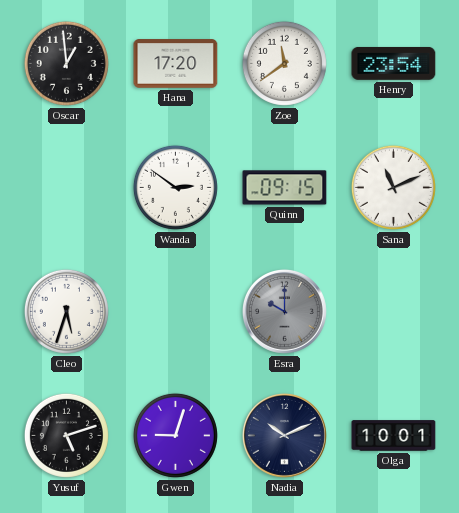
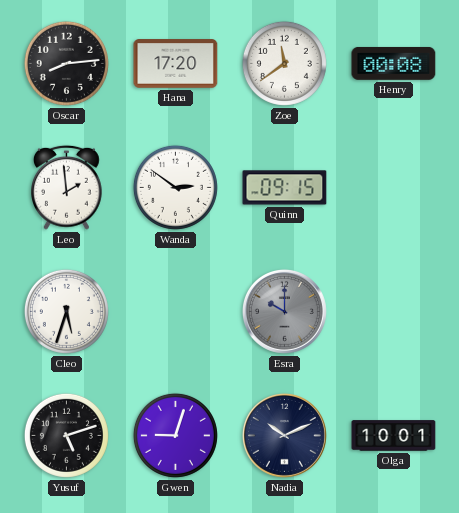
Oscar: 12:59 -> 8:14 (66, 63)
Henry: 23:54 -> 00:08 (394, 64)
Leo: none -> 1:59 (67, 187)
Sana: 11:11 -> none (393, 187)
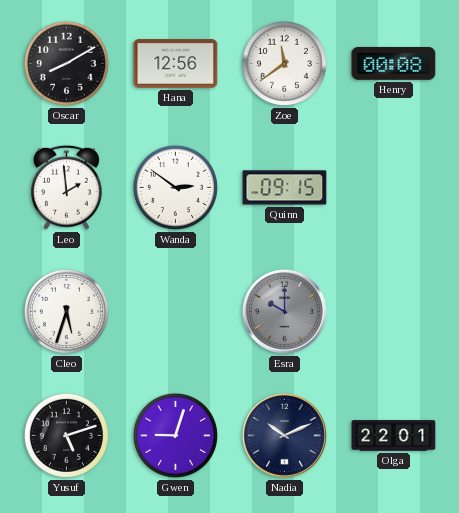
Oscar: 8:14 -> 8:10 (66, 63)
Hana: 17:20 -> 12:56 (176, 64)
Olga: 10:01 -> 22:01 (394, 436)
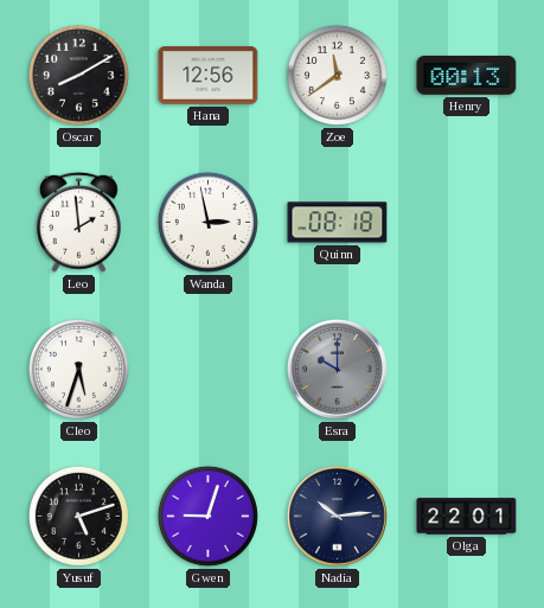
Henry: 00:08 -> 00:13 (467, 76)
Wanda: 2:51 -> 2:58 (207, 222)
Quinn: 09:15 -> 08:18 (338, 223)
Nadia: 10:11 -> 10:14 (337, 516)
